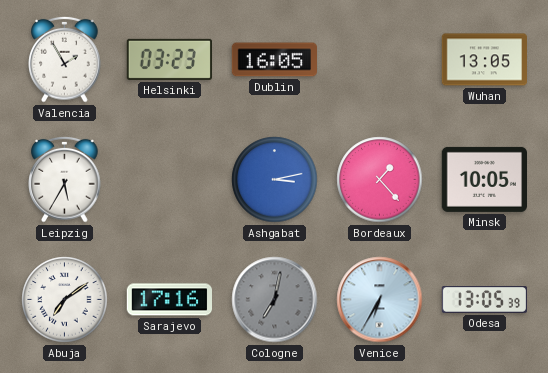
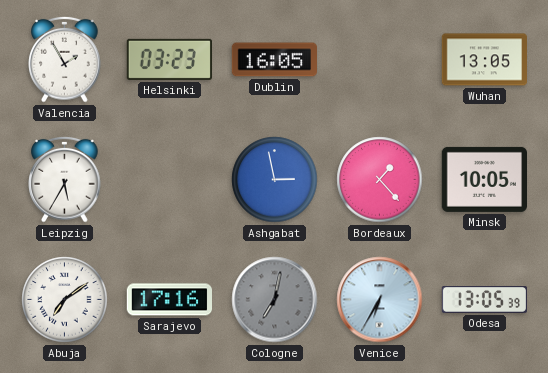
Ashgabat: 3:13 -> 2:58 (275, 180)
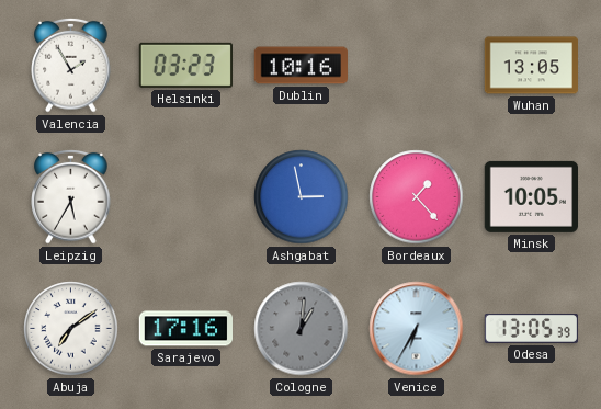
Dublin: 16:05 -> 10:16 (300, 66)
Cologne: 7:02 -> 1:01 (302, 329)
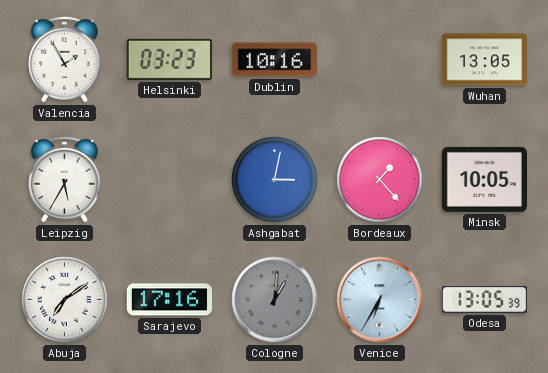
Ashgabat: 2:58 -> 3:02 (275, 180)
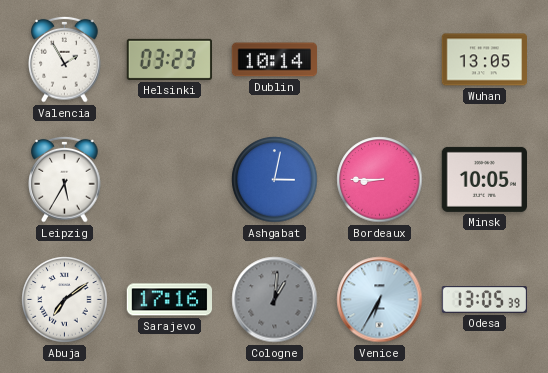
Dublin: 10:16 -> 10:14 (274, 60)
Bordeaux: 1:23 -> 8:45 (380, 180)
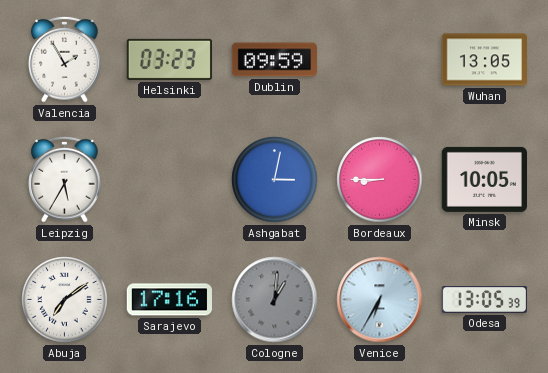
Dublin: 10:14 -> 09:59 (274, 60)
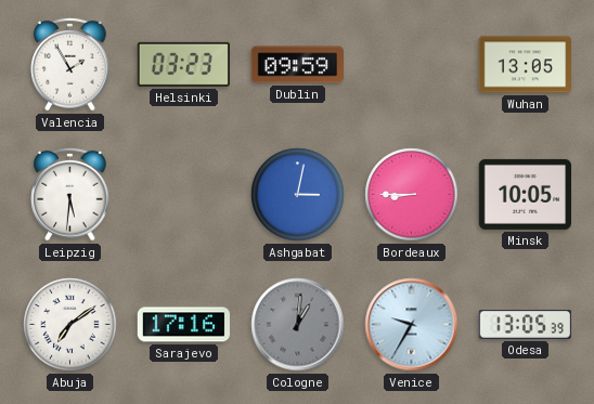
Leipzig: 5:35 -> 5:31 (70, 194)
Venice: 6:35 -> 9:35 (412, 325)
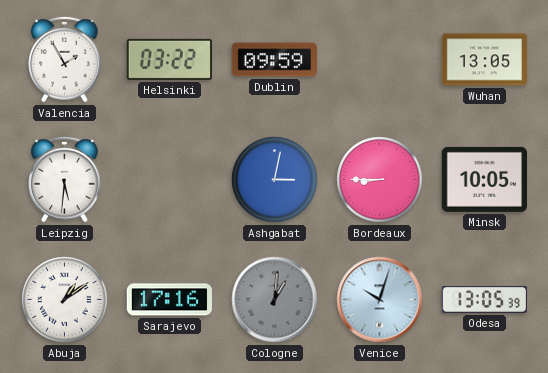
Helsinki: 03:23 -> 03:22 (169, 59)
Abuja: 7:09 -> 1:09 (65, 300)
Venice: 9:35 -> 10:03 (380, 300)
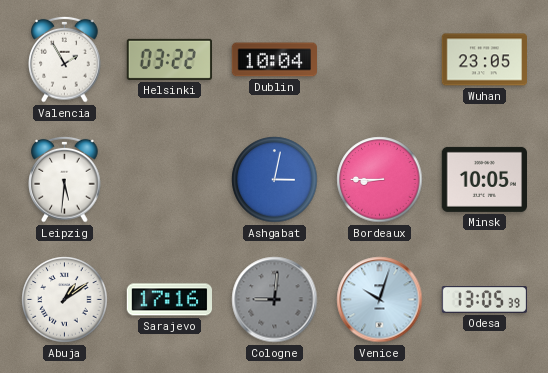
Dublin: 09:59 -> 10:04 (274, 60)
Wuhan: 13:05 -> 23:05 (484, 60)
Cologne: 1:01 -> 9:01 (275, 300)
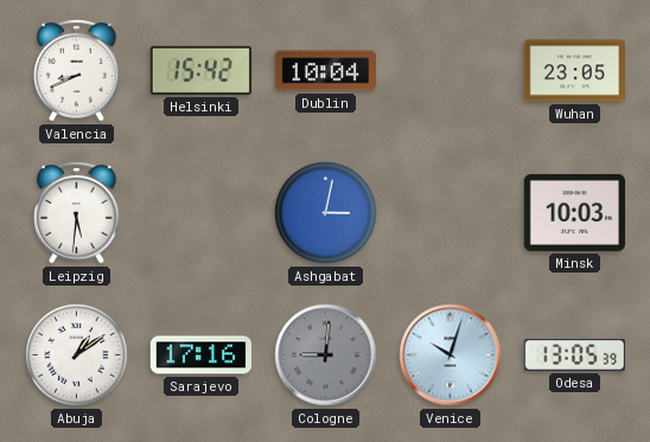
Valencia: 1:55 -> 8:41 (77, 70)
Helsinki: 03:22 -> 15:42 (200, 70)
Bordeaux: 8:45 -> none (380, 180)
Minsk: 10:05 -> 10:03 (574, 212)
